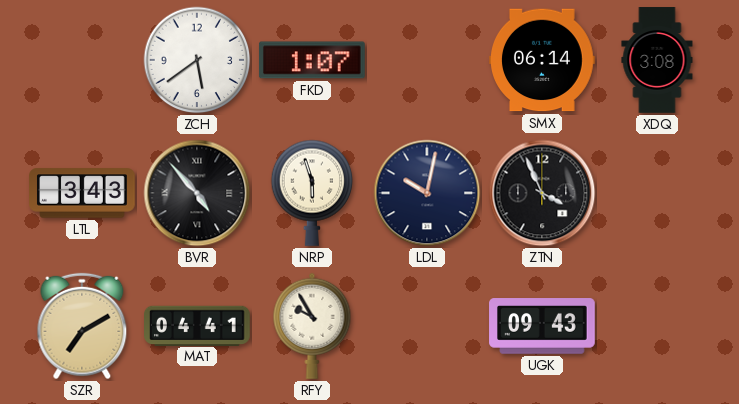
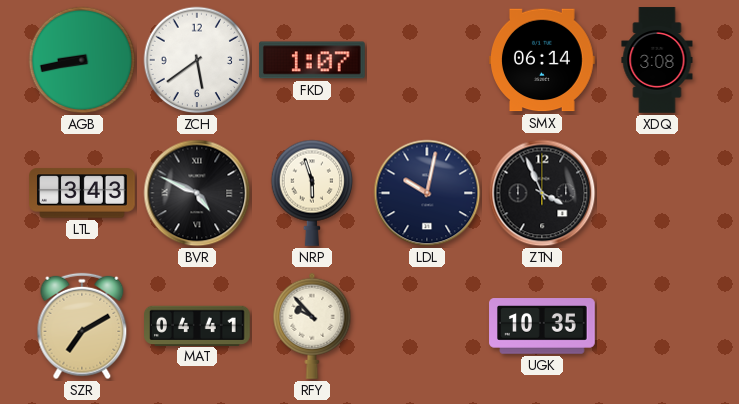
AGB: none -> 8:43 (82, 60)
BVR: 4:53 -> 4:49 (197, 193)
RFY: 9:55 -> 9:53 (312, 326)
UGK: 09:43 -> 10:35 (542, 326)
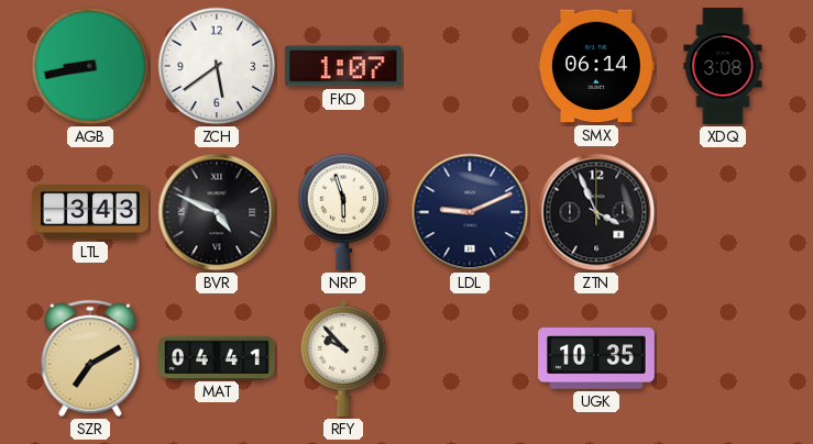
LDL: 10:02 -> 9:11 (470, 212)
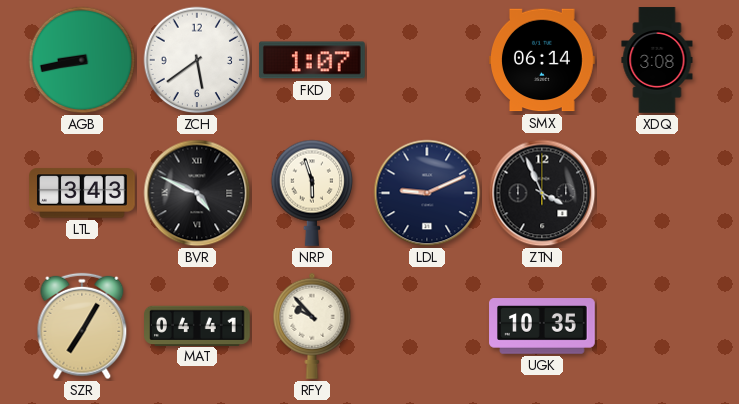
SZR: 7:10 -> 7:05 (82, 326)
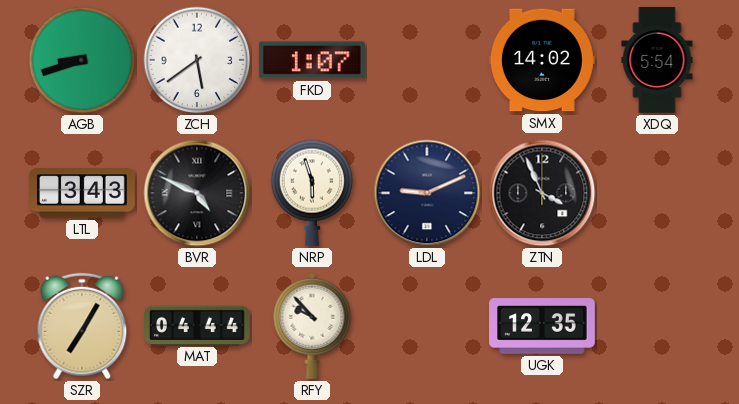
AGB: 8:43 -> 8:42 (82, 60)
SMX: 06:14 -> 14:02 (543, 60)
XDQ: 3:08 -> 5:54 (657, 60)
MAT: 04:41 -> 04:44 (198, 325)
UGK: 10:35 -> 12:35 (542, 326)
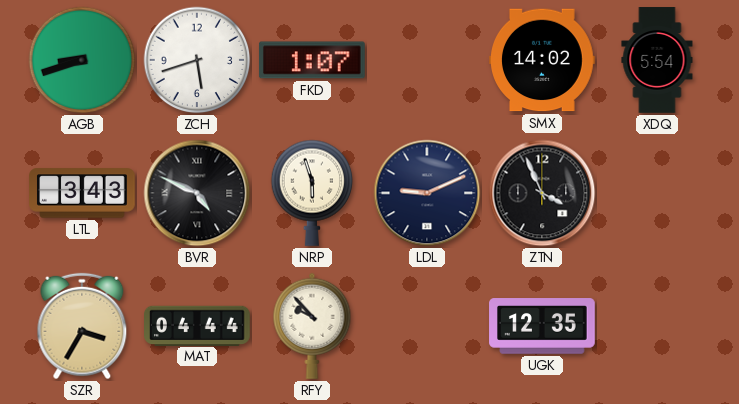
ZCH: 5:39 -> 5:42 (197, 60)
SZR: 7:05 -> 3:35 (82, 326)
